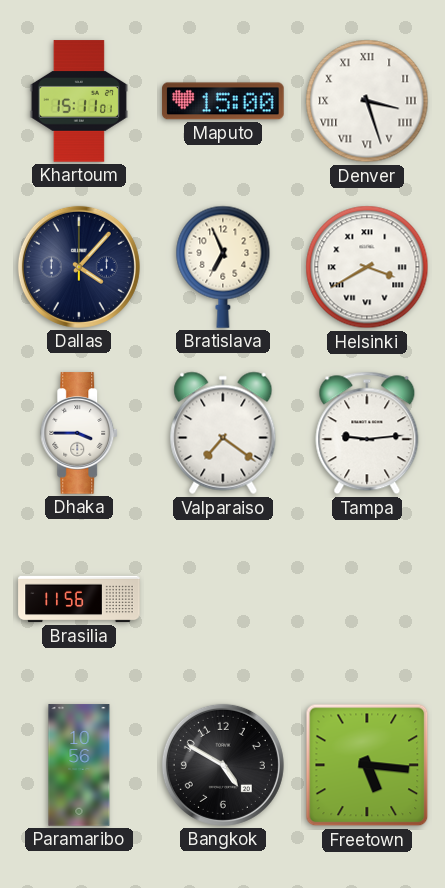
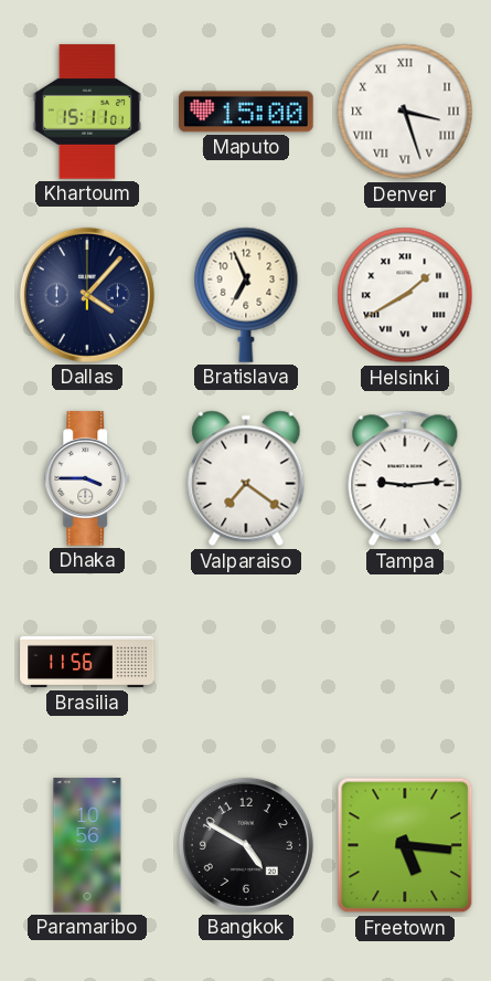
Helsinki: 3:40 -> 1:40 (405, 295)
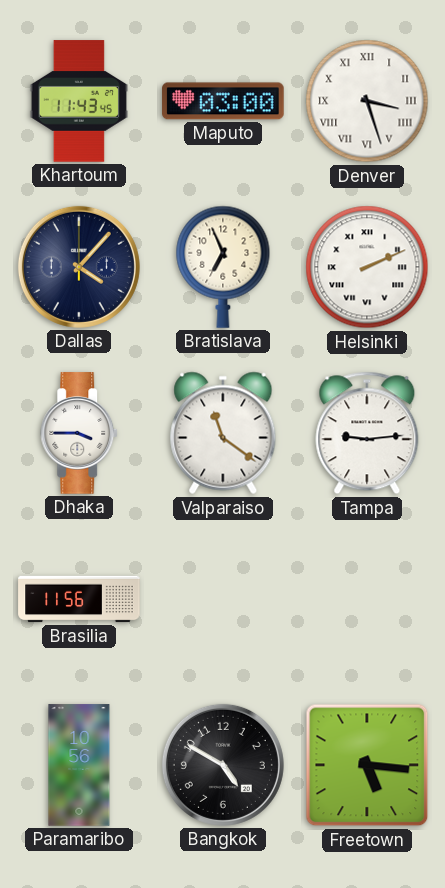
Khartoum: 15:11 -> 11:43 (79, 101)
Maputo: 15:00 -> 03:00 (223, 101)
Helsinki: 1:40 -> 2:11 (367, 267)
Valparaiso: 7:21 -> 11:21 (223, 433)
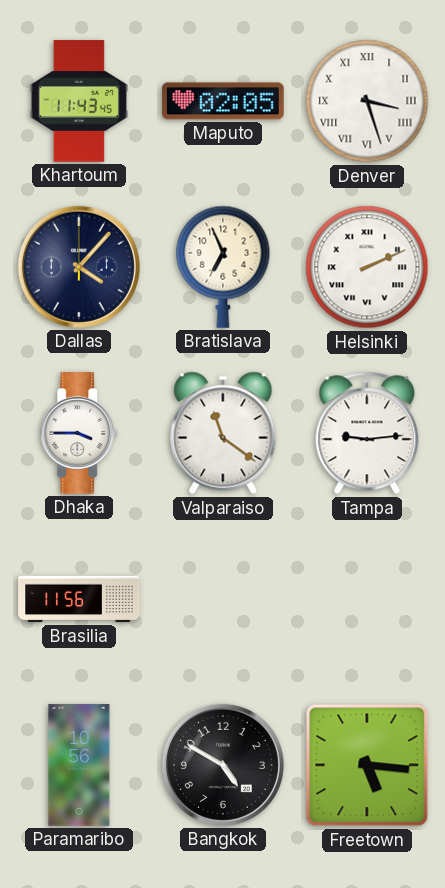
Maputo: 03:00 -> 02:05 (223, 101)
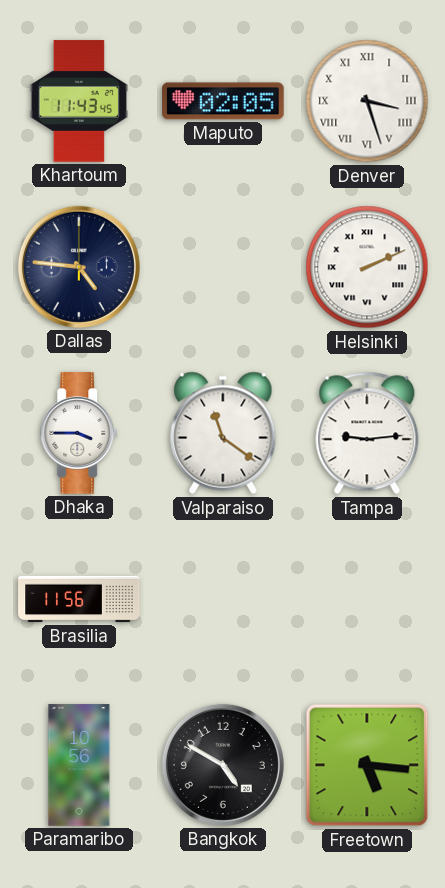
Dallas: 4:07 -> 4:46 (79, 267)
Bratislava: 6:56 -> none (223, 267)
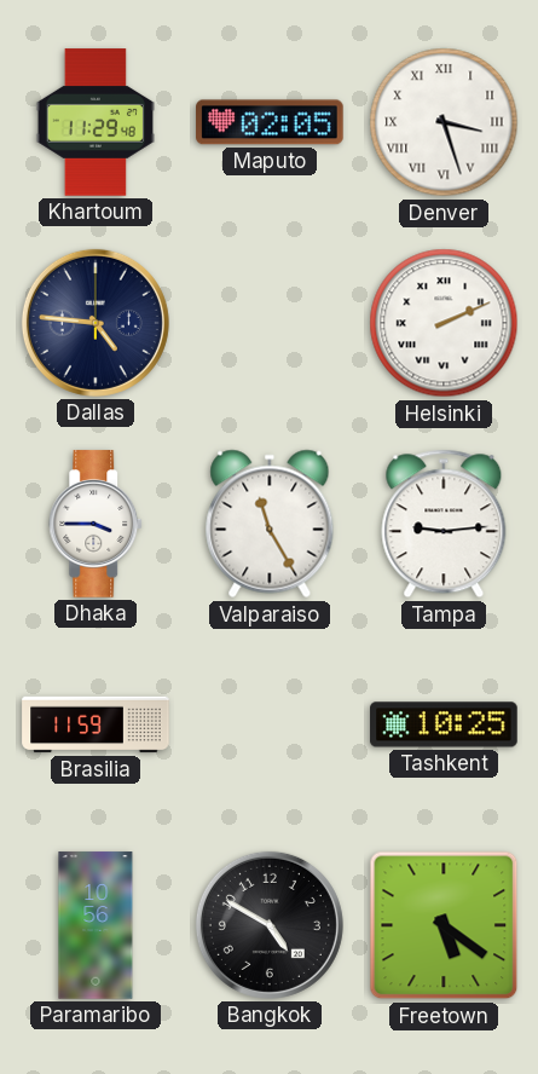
Khartoum: 11:43 -> 11:29 (96, 122)
Valparaiso: 11:21 -> 11:25 (270, 524)
Brasilia: 11:56 -> 11:59 (96, 724)
Tashkent: none -> 10:25 (444, 724)
Freetown: 5:16 -> 5:21 (444, 925)
